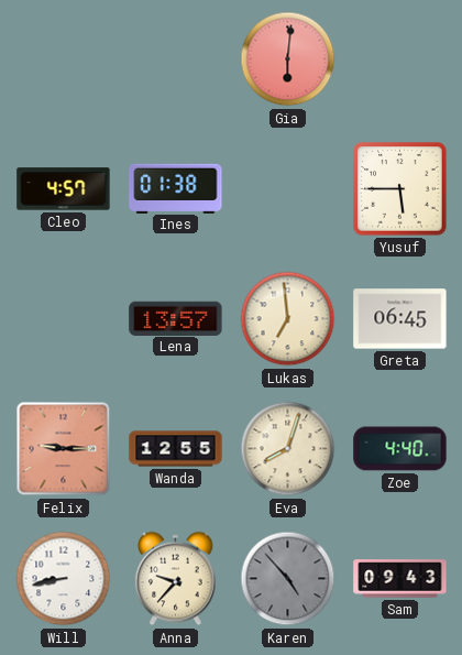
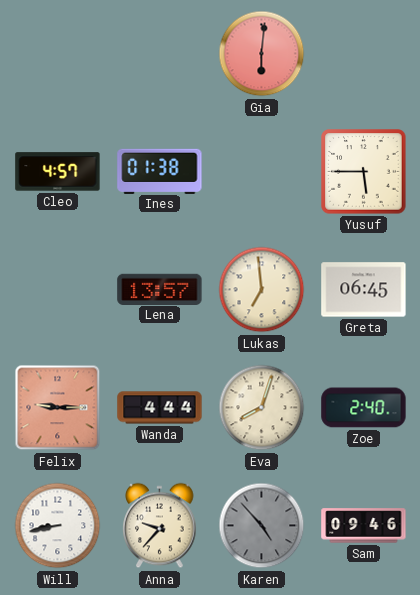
Wanda: 12:55 -> 4:44 (160, 408)
Zoe: 4:40 -> 2:40 (364, 408)
Sam: 09:43 -> 09:46 (364, 526)
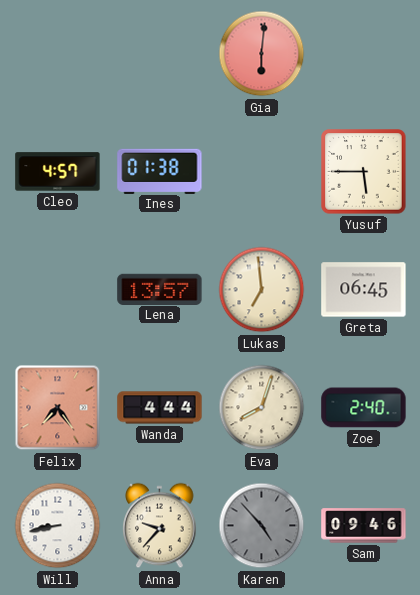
Felix: 9:15 -> 7:24 (58, 408)
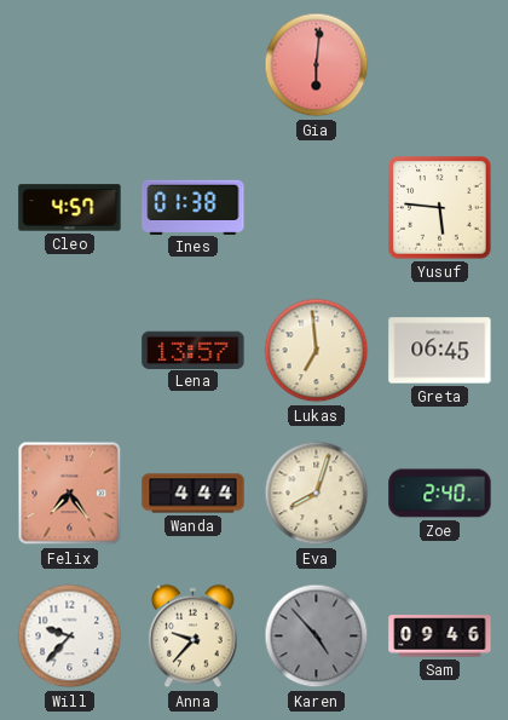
Yusuf: 5:45 -> 5:46 (440, 208)
Will: 8:43 -> 9:37 (70, 637)
